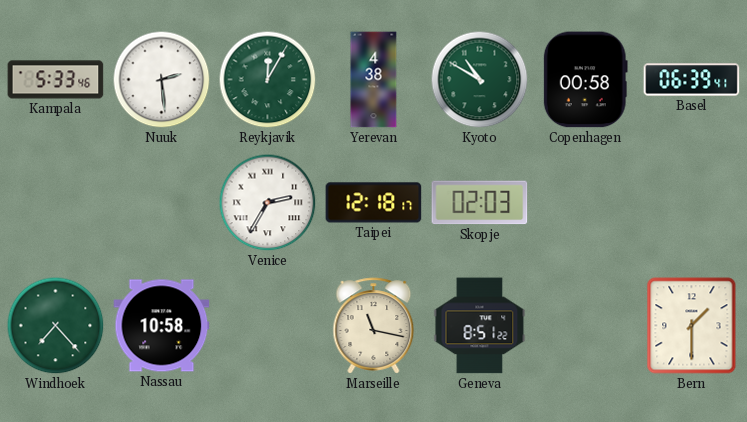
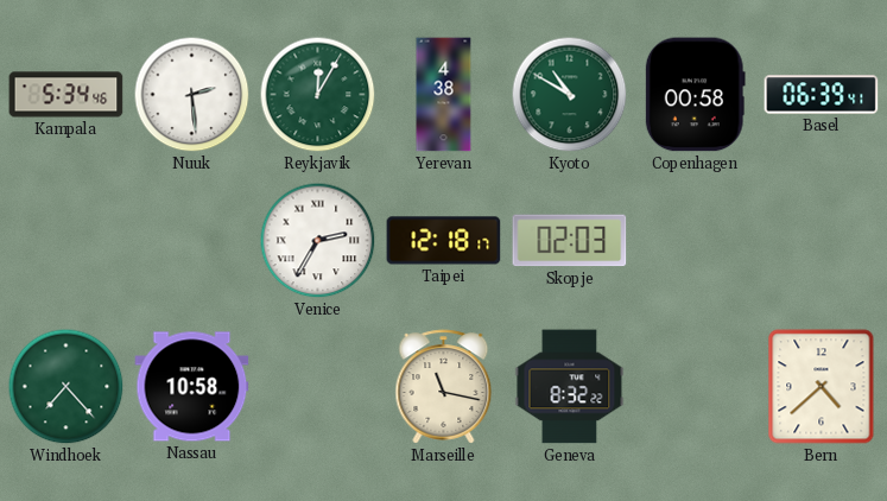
Kampala: 5:33 -> 5:34 (66, 95)
Geneva: 8:51 -> 8:32 (570, 387)
Bern: 1:30 -> 4:38 (822, 387)
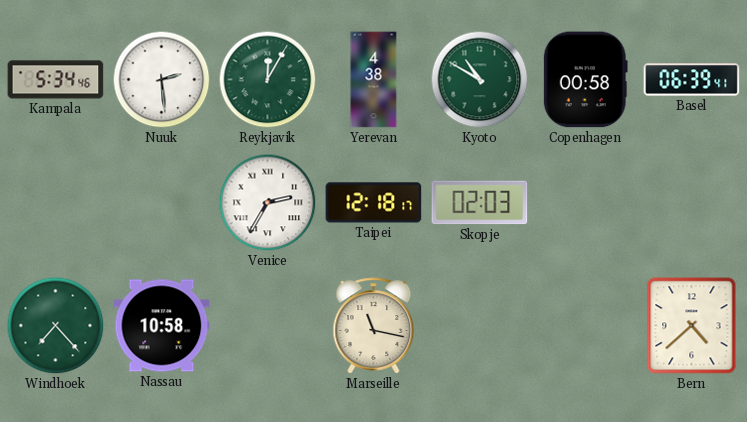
Geneva: 8:32 -> none (570, 387)
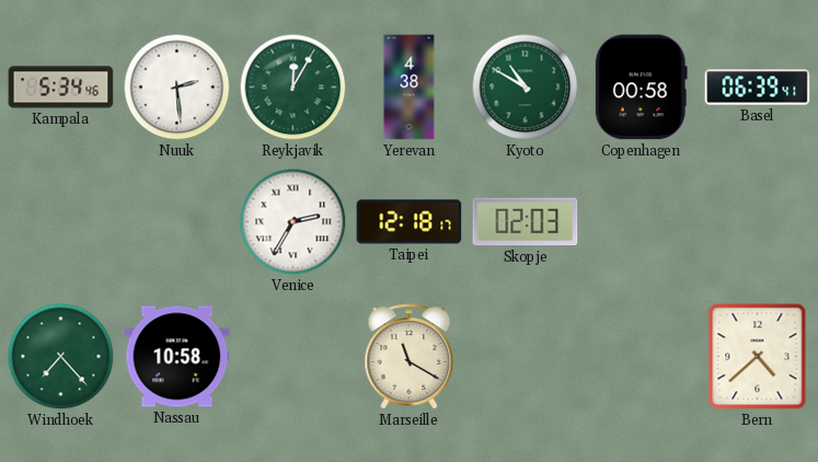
Marseille: 11:17 -> 11:20 (410, 357)
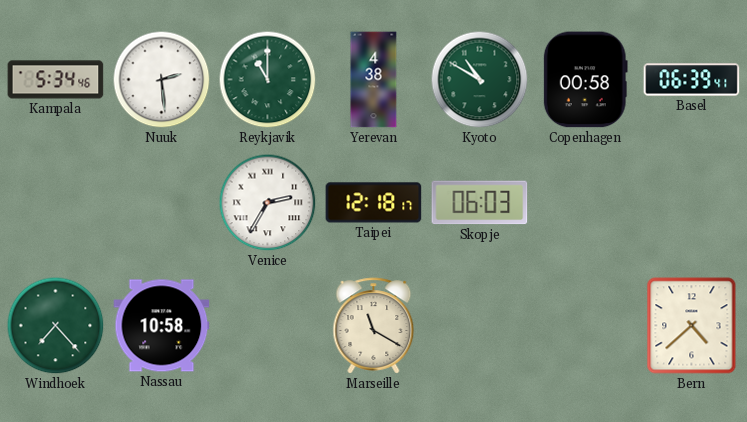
Reykjavik: 12:05 -> 11:00 (268, 80)
Skopje: 02:03 -> 06:03 (480, 203)
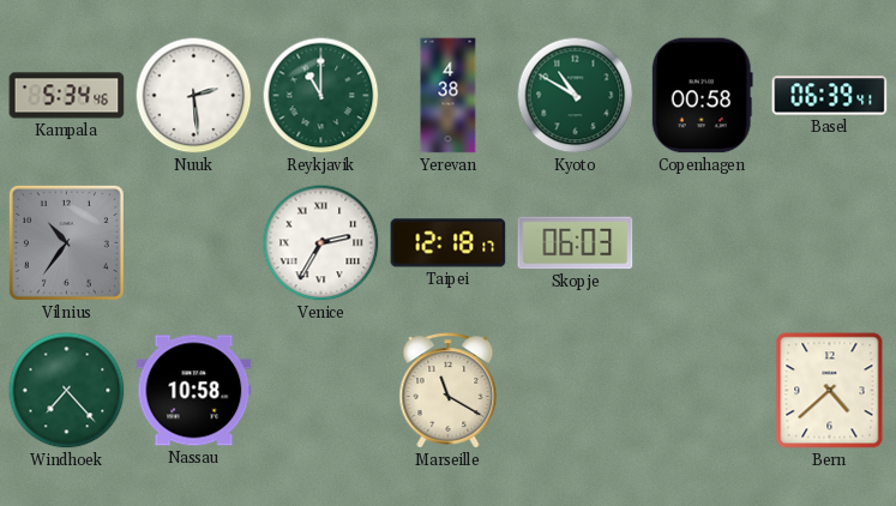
Vilnius: none -> 10:36 (66, 242)
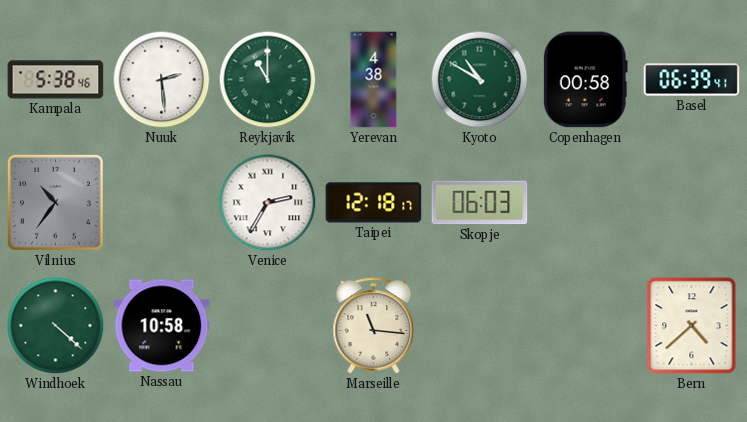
Kampala: 5:34 -> 5:38 (56, 80)
Windhoek: 7:23 -> 4:22 (56, 326)
Marseille: 11:20 -> 11:16 (374, 326)
